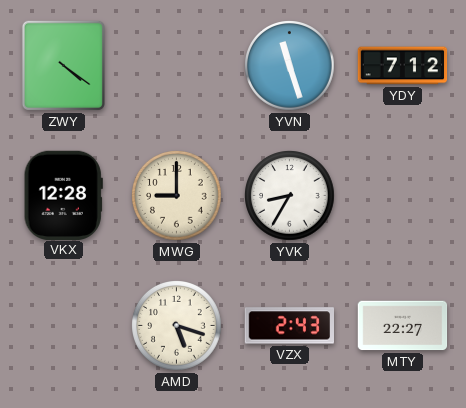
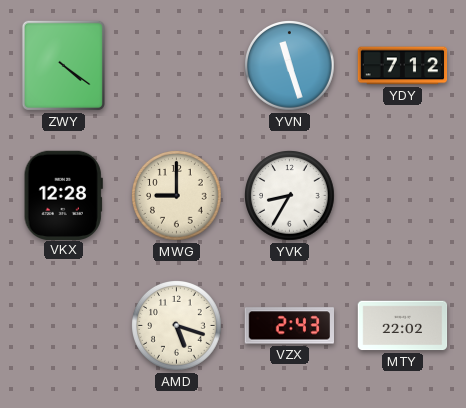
MTY: 22:27 -> 22:02 (403, 326)
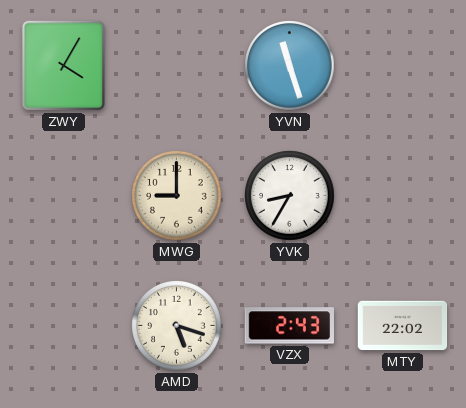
ZWY: 4:21 -> 4:05 (63, 65)
YDY: 7:12 -> none (403, 66)
VKX: 12:28 -> none (63, 195)
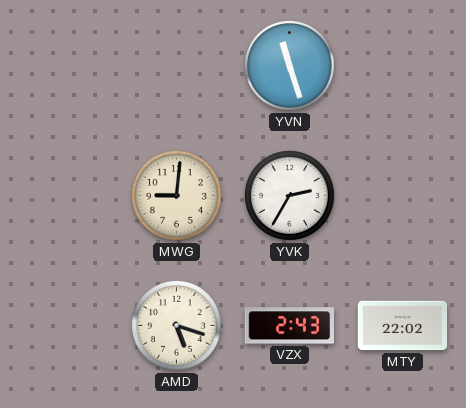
ZWY: 4:05 -> none (63, 65)
MWG: 9:00 -> 9:01 (177, 196)
YVK: 8:35 -> 2:35 (290, 196)
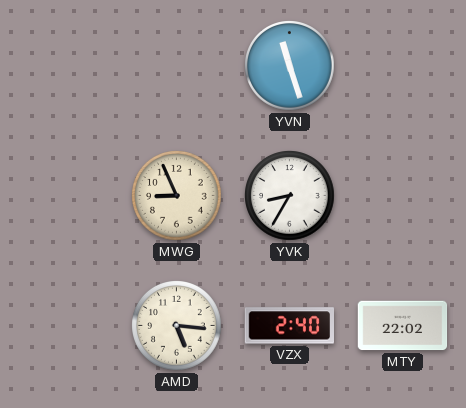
MWG: 9:01 -> 8:56 (177, 196)
YVK: 2:35 -> 8:35 (290, 196)
AMD: 5:18 -> 5:16 (177, 326)
VZX: 2:43 -> 2:40 (289, 326)
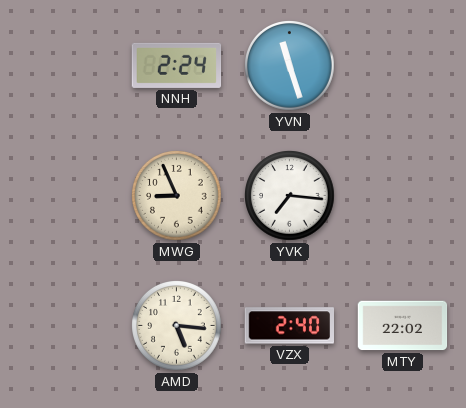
NNH: none -> 2:24 (177, 65)
YVK: 8:35 -> 7:16 (290, 196)
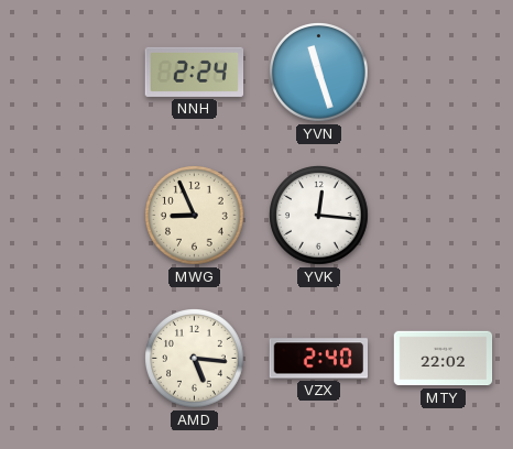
YVK: 7:16 -> 12:16 (319, 216)
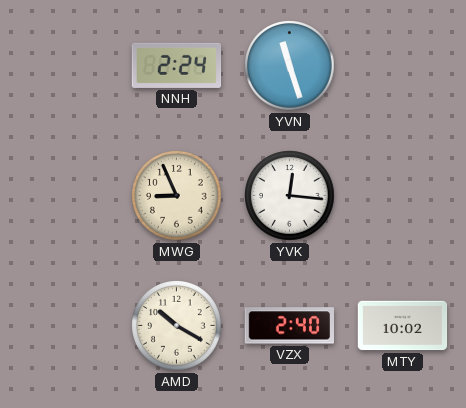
AMD: 5:16 -> 10:20 (177, 326)
MTY: 22:02 -> 10:02 (403, 326)
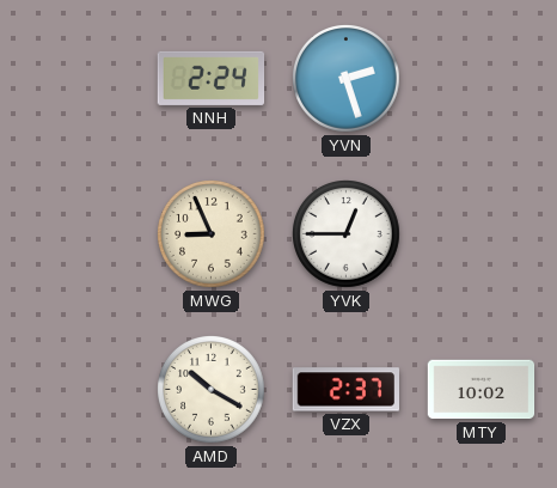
YVN: 11:27 -> 2:27 (347, 79)
YVK: 12:16 -> 12:45 (347, 234)
VZX: 2:40 -> 2:37 (345, 390)
